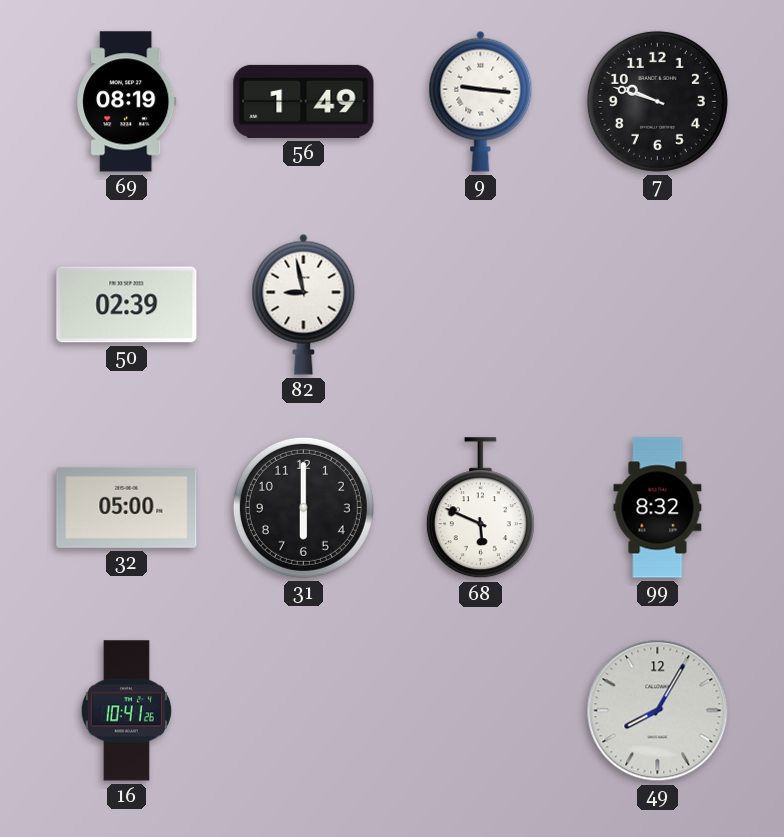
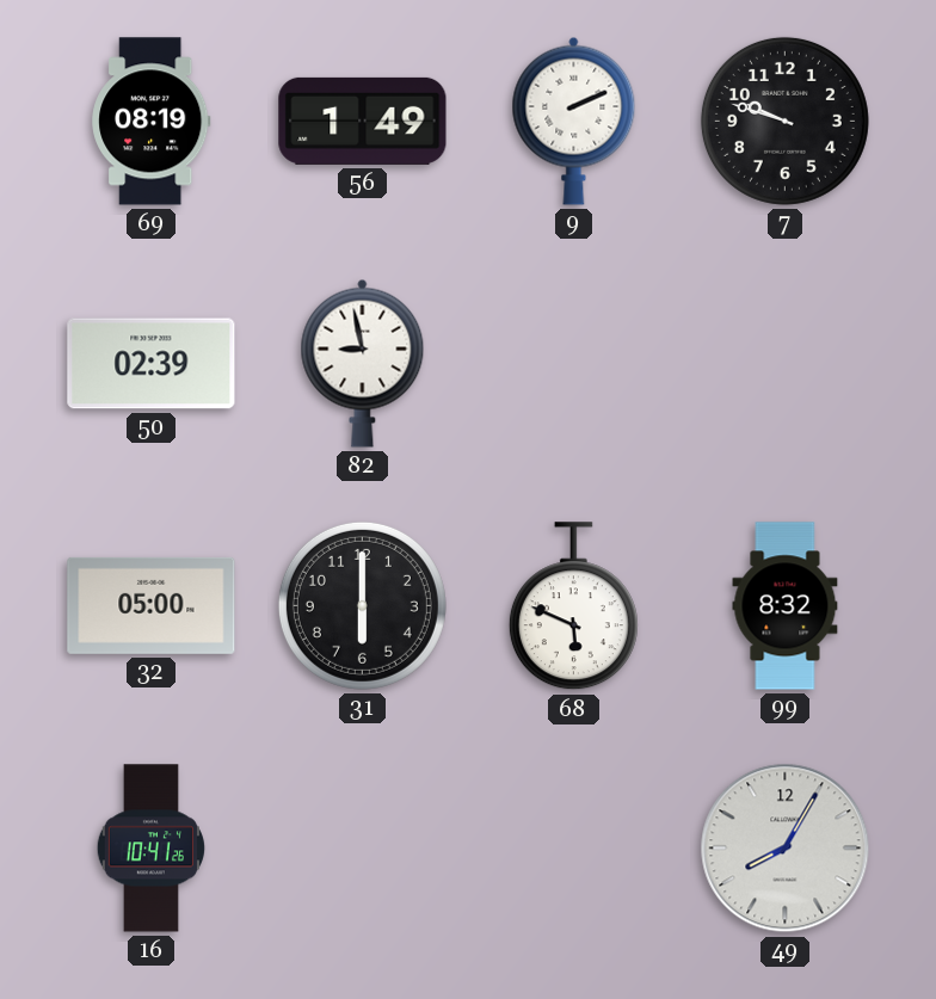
9: 9:16 -> 2:11 (574, 121)
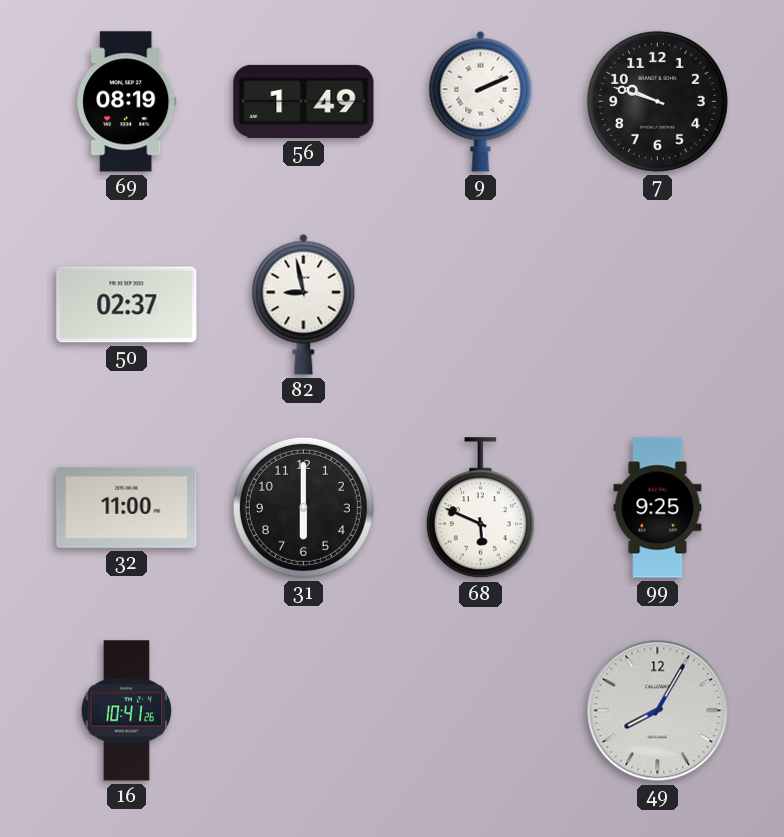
50: 02:39 -> 02:37 (127, 305)
32: 05:00 -> 11:00 (127, 507)
99: 8:32 -> 9:25 (658, 508)
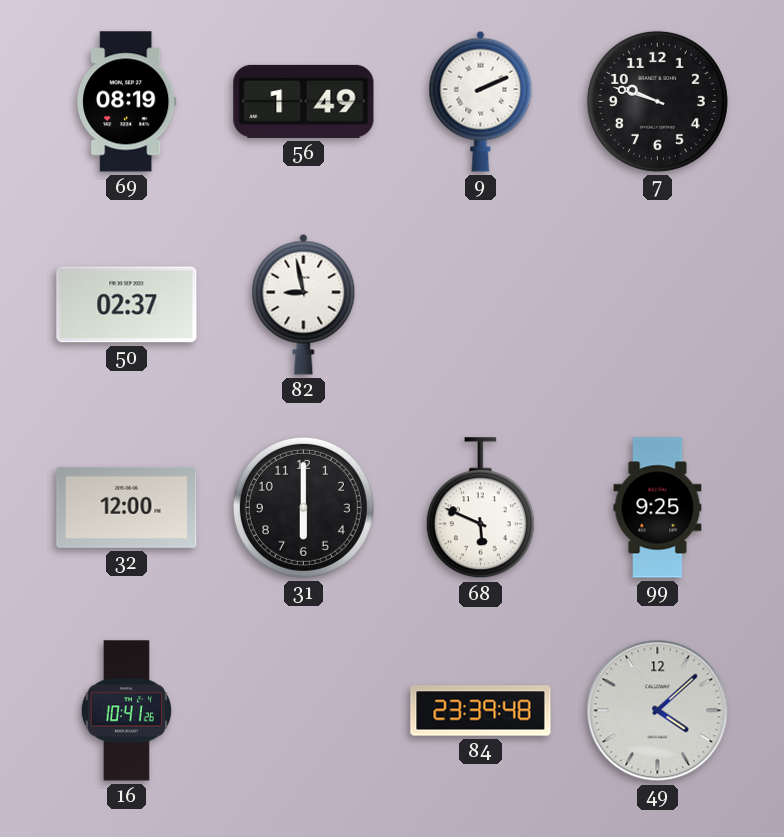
32: 11:00 -> 12:00 (127, 507)
84: none -> 23:39 (481, 711)
49: 8:05 -> 4:08 (658, 711)
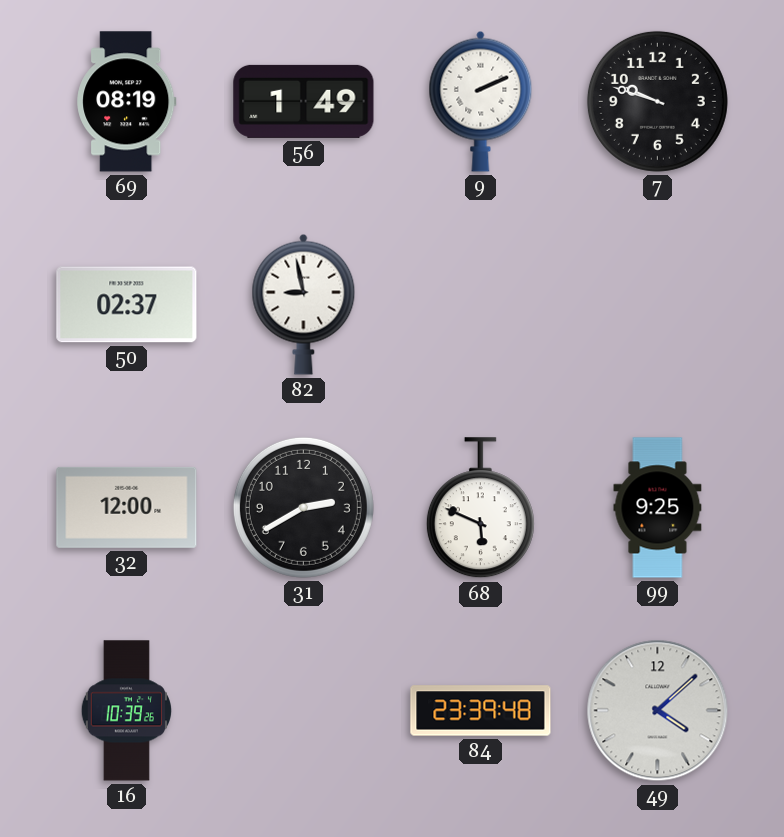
31: 6:00 -> 2:40 (303, 507)
16: 10:41 -> 10:39 (126, 711)
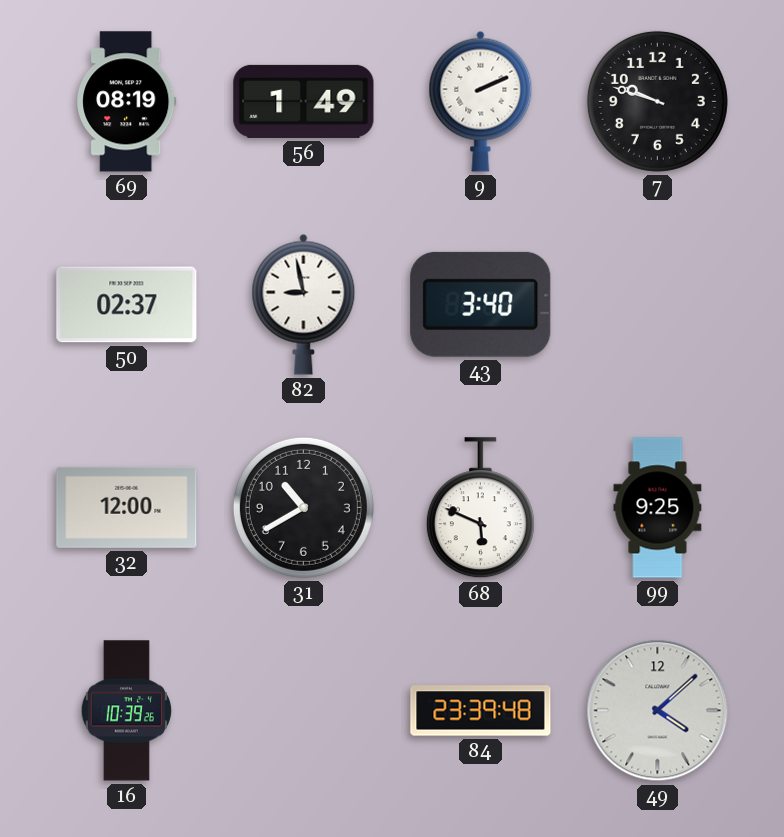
43: none -> 3:40 (481, 304)
31: 2:40 -> 10:40 (303, 507)
